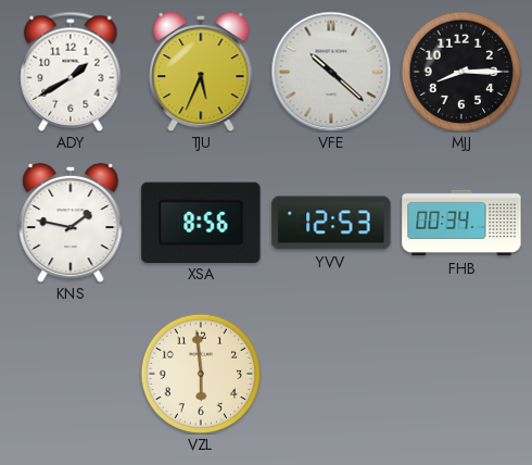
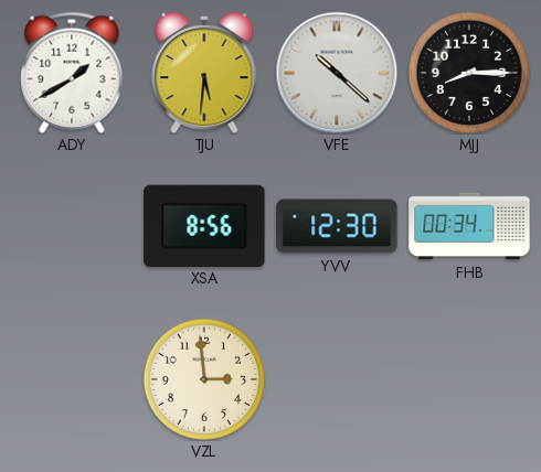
TJU: 5:34 -> 5:31 (204, 73)
KNS: 1:47 -> none (71, 223)
YVV: 12:53 -> 12:30 (337, 226)
VZL: 5:59 -> 2:59 (203, 378)
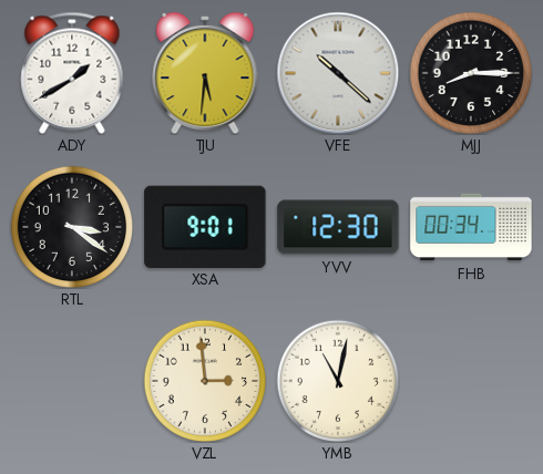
RTL: none -> 3:21 (71, 226)
XSA: 8:56 -> 9:01 (205, 226)
YMB: none -> 11:02 (337, 380)
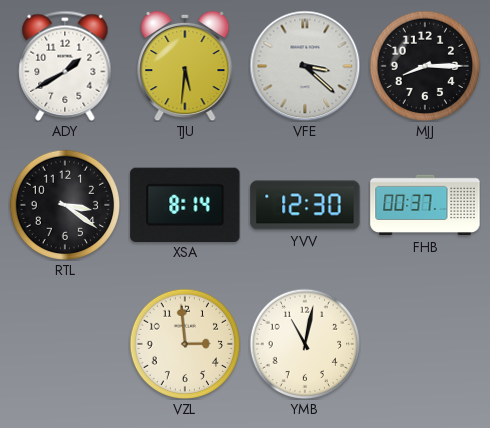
VFE: 10:22 -> 3:22 (305, 66)
XSA: 9:01 -> 8:14 (185, 204)
FHB: 00:34 -> 00:37 (425, 205)
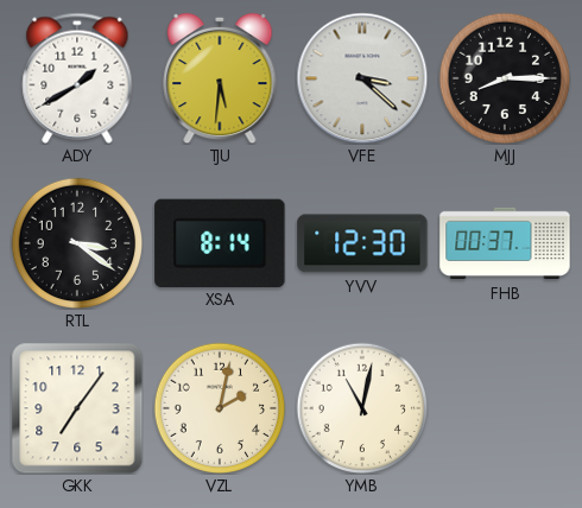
GKK: none -> 7:06 (77, 408)
VZL: 2:59 -> 2:02 (219, 407)
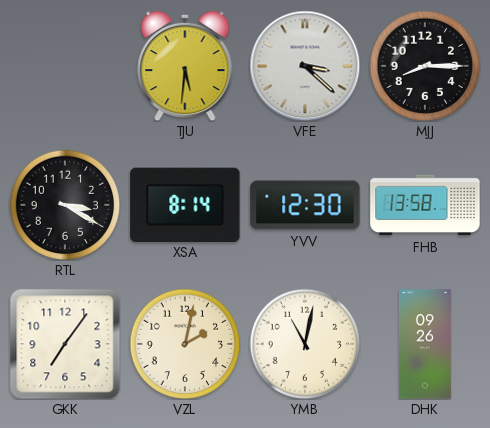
ADY: 1:40 -> none (77, 78)
RTL: 3:21 -> 3:20 (64, 204)
FHB: 00:37 -> 13:58 (425, 205)
DHK: none -> 09:26 (425, 344)
